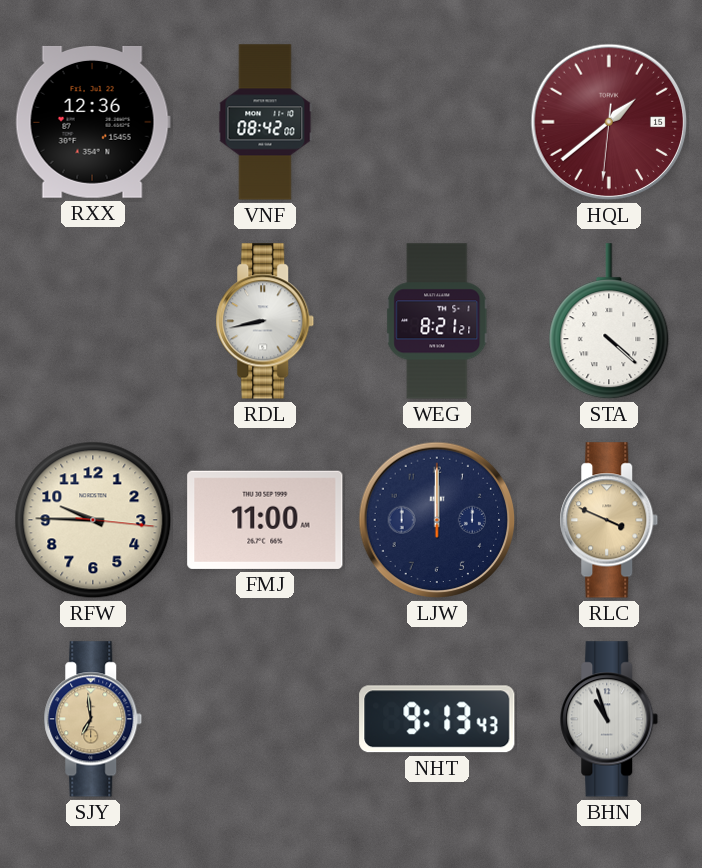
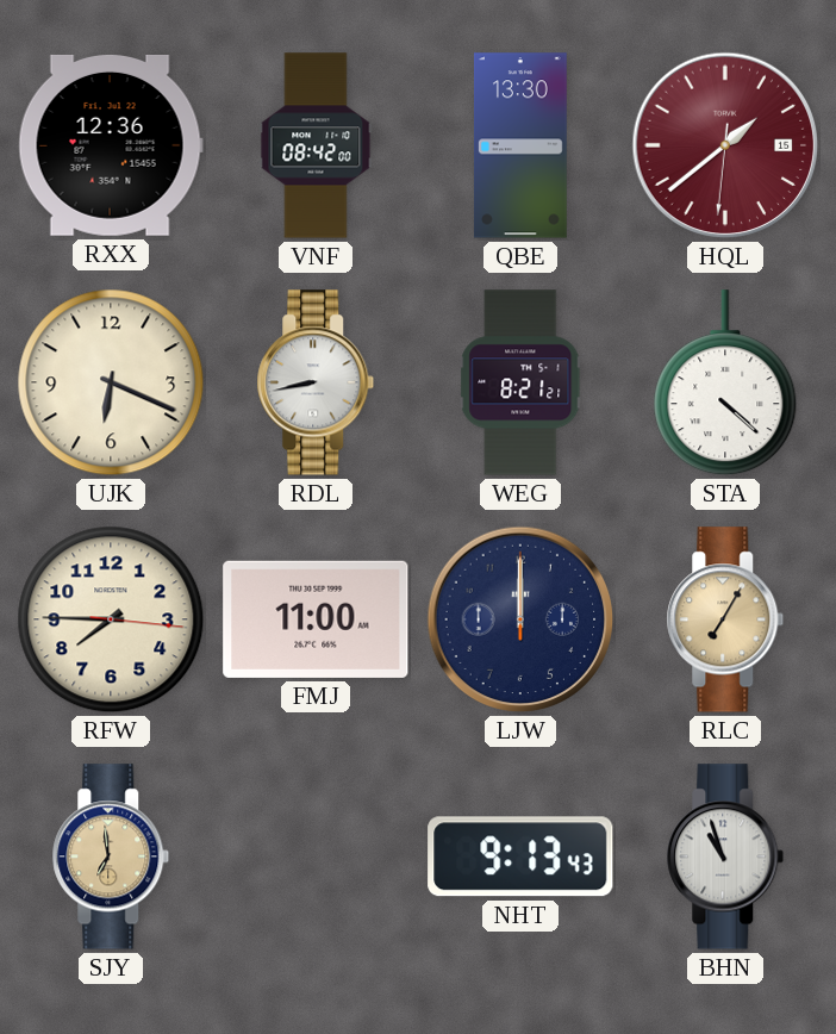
QBE: none -> 13:30 (520, 145)
UJK: none -> 6:19 (111, 382)
RFW: 9:45 -> 7:45 (111, 619)
RLC: 3:49 -> 7:05 (725, 619)
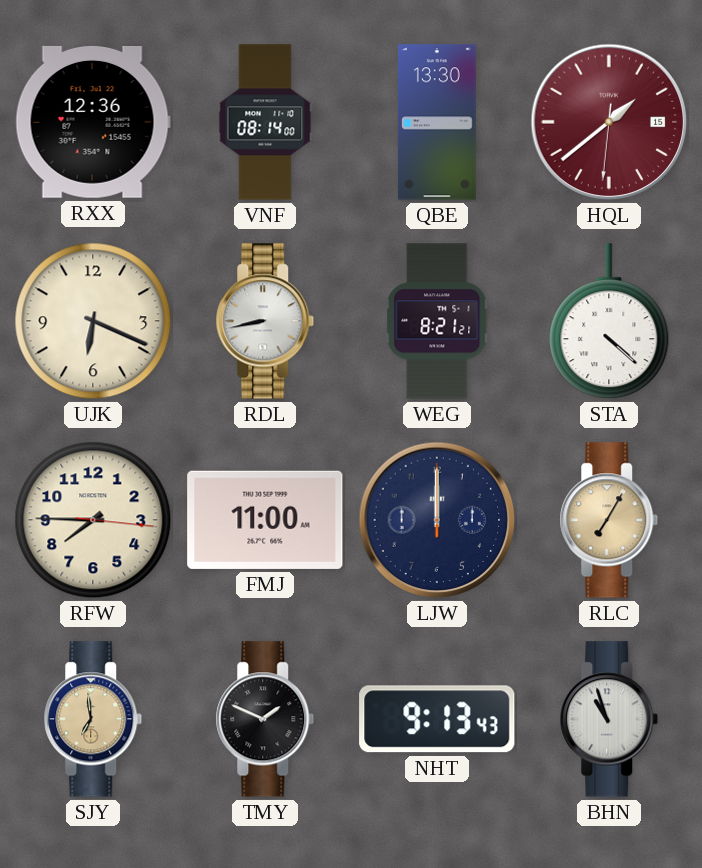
VNF: 08:42 -> 08:14 (265, 122)
TMY: none -> 1:49 (265, 719)
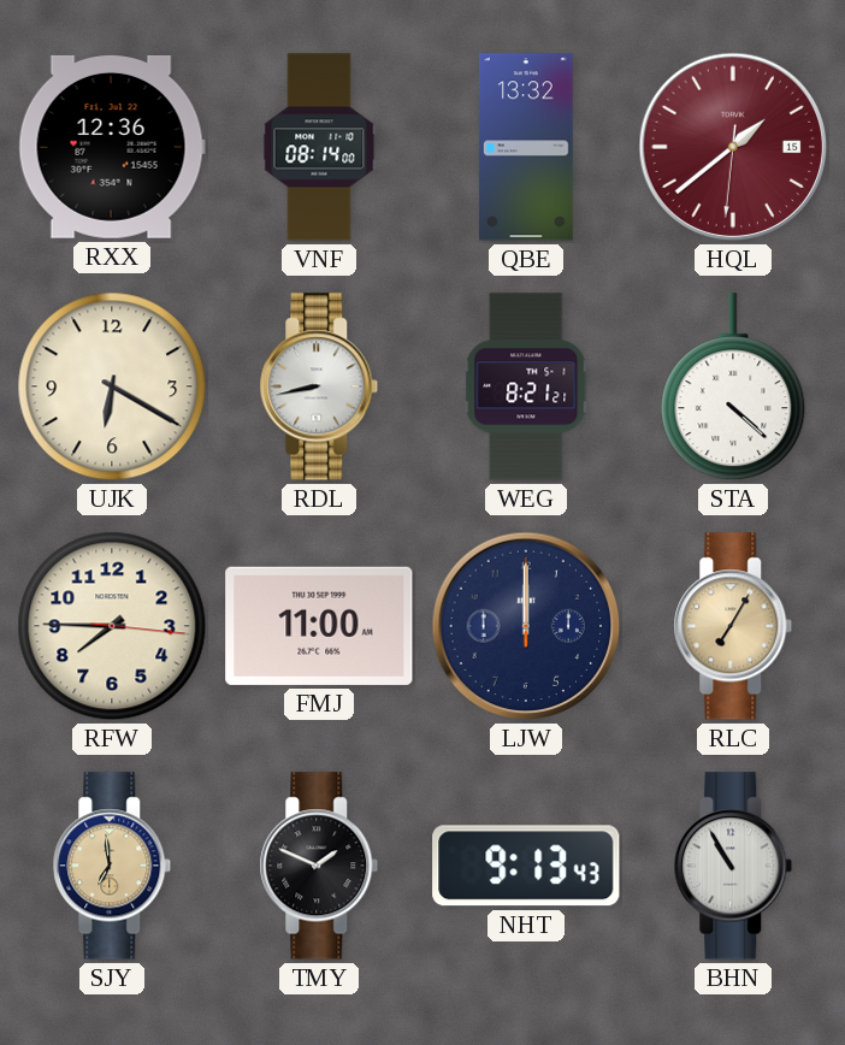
QBE: 13:30 -> 13:32 (526, 147)
UJK: 6:19 -> 6:20 (112, 386)
BHN: 10:57 -> 10:55 (733, 866)
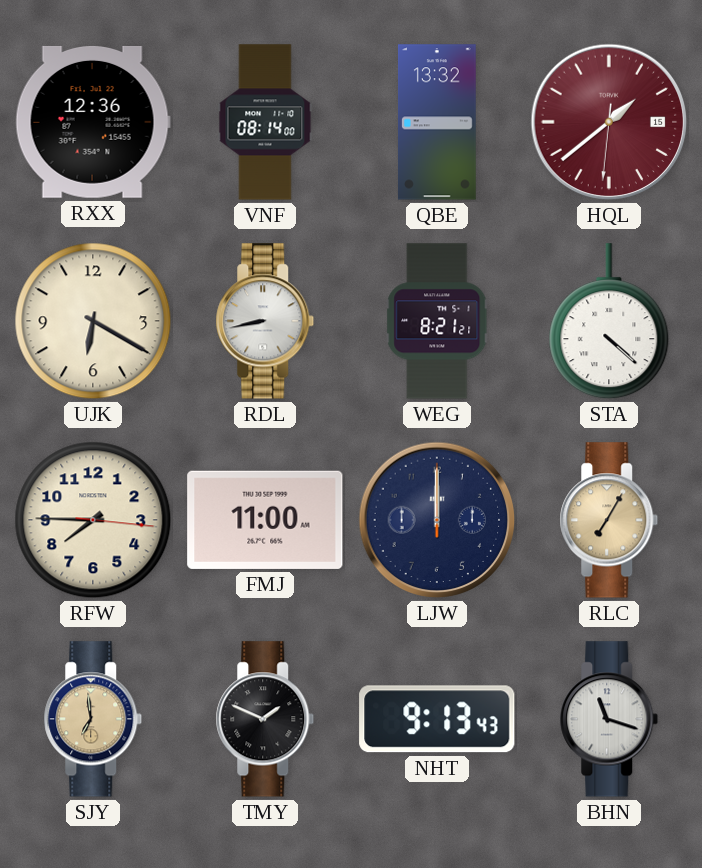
BHN: 10:55 -> 11:18 (609, 719)
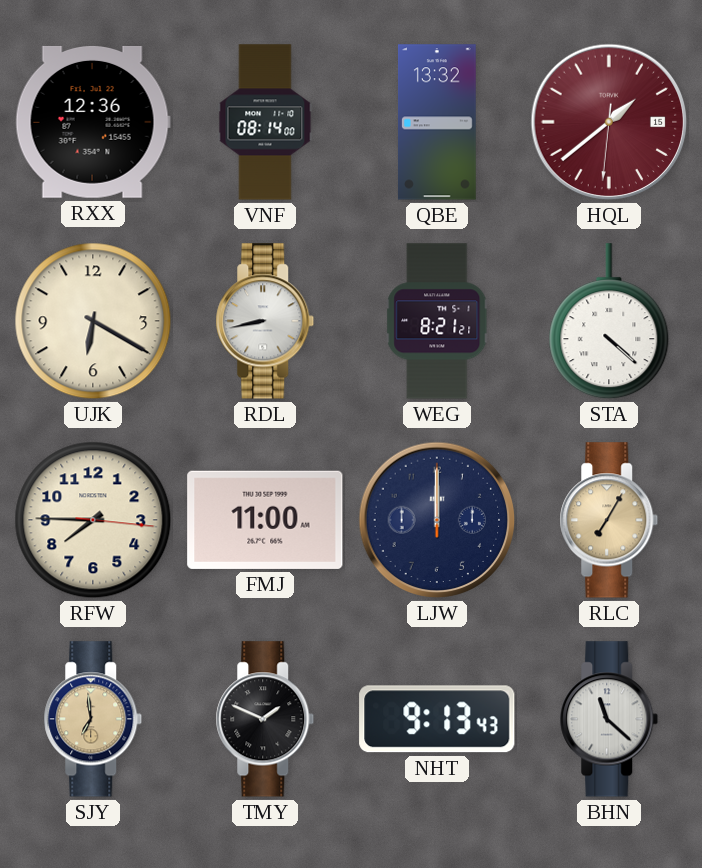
BHN: 11:18 -> 11:22 (609, 719)
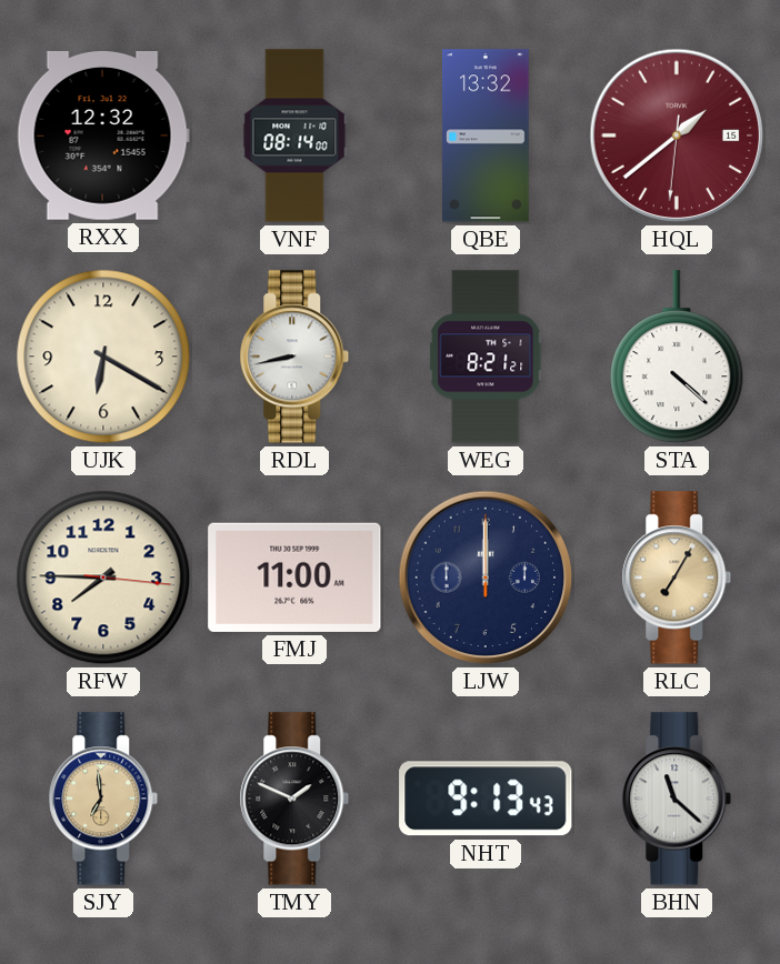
RXX: 12:36 -> 12:32 (103, 135)
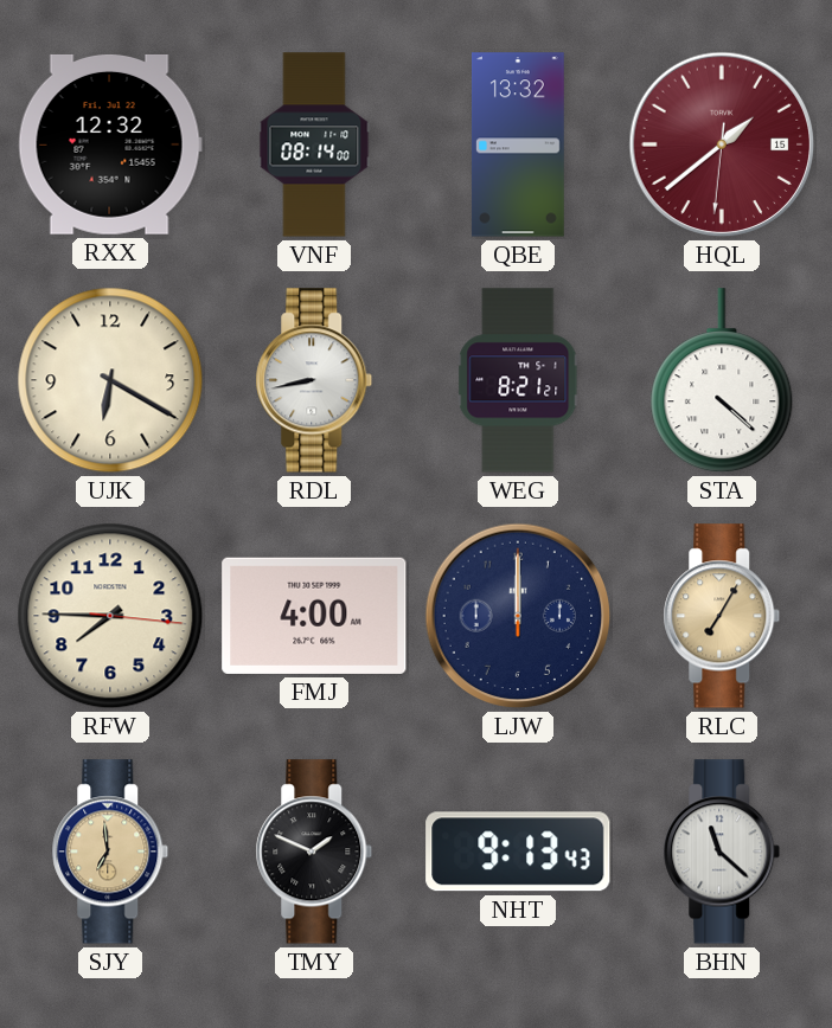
FMJ: 11:00 -> 4:00 (314, 616)
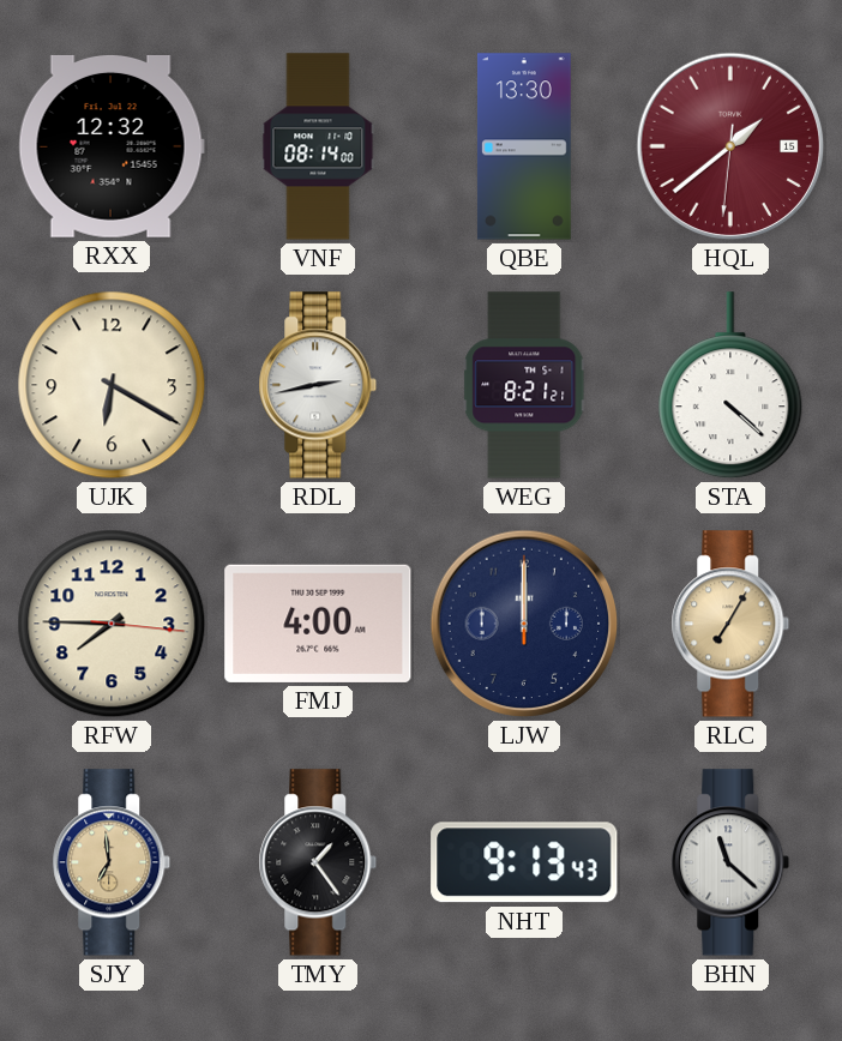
QBE: 13:32 -> 13:30 (524, 146)
RDL: 8:43 -> 2:43 (318, 385)
TMY: 1:49 -> 1:24 (318, 862)
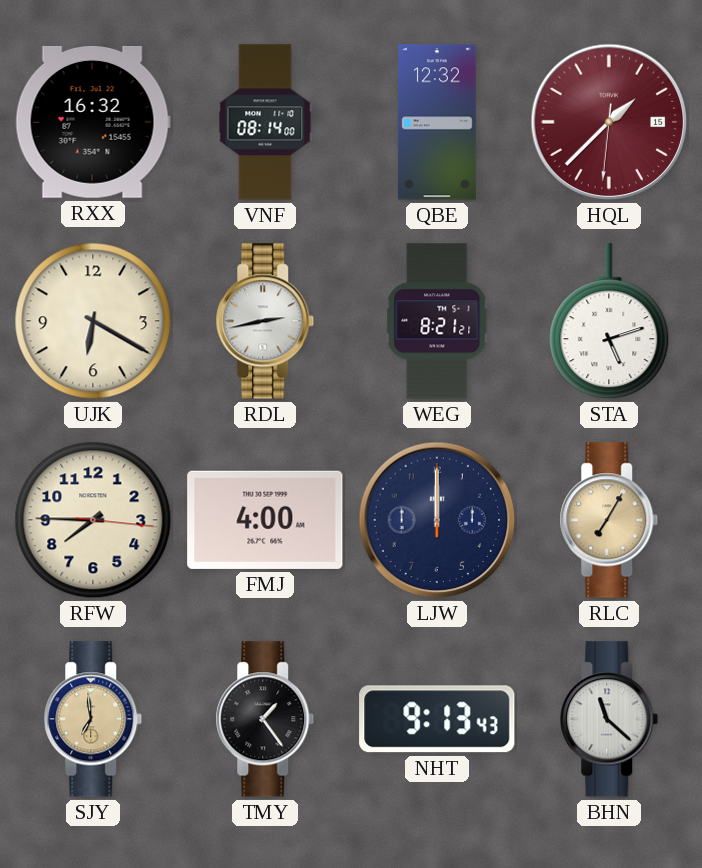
RXX: 12:32 -> 16:32 (93, 122)
QBE: 13:30 -> 12:32 (437, 122)
HQL: 1:38 -> 1:37 (609, 122)
STA: 4:22 -> 5:12 (609, 322)
